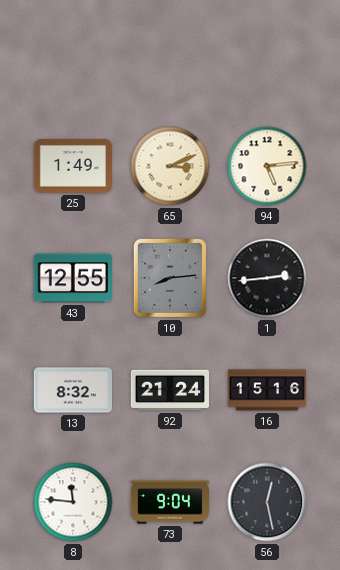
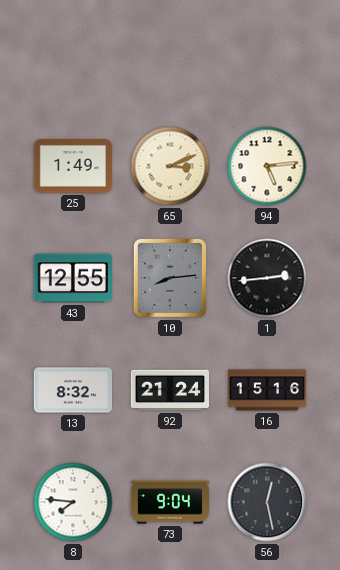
8: 11:46 -> 7:46 (73, 502)
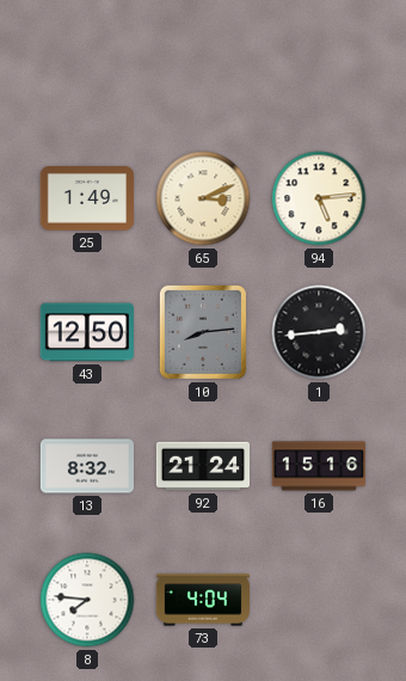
43: 12:55 -> 12:50 (87, 332)
73: 9:04 -> 4:04 (202, 600)
56: 12:28 -> none (267, 502)
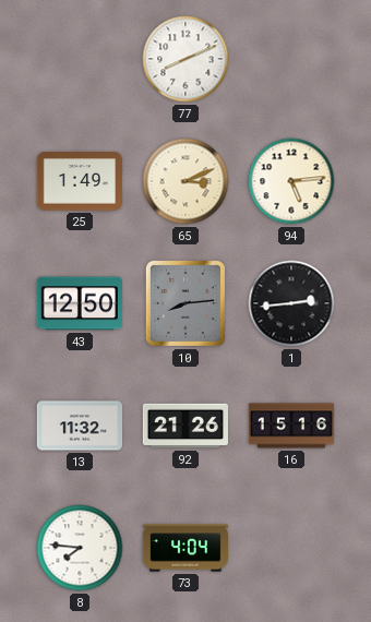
77: none -> 8:11 (185, 59)
13: 8:32 -> 11:32 (79, 426)
92: 21:24 -> 21:26 (184, 426)
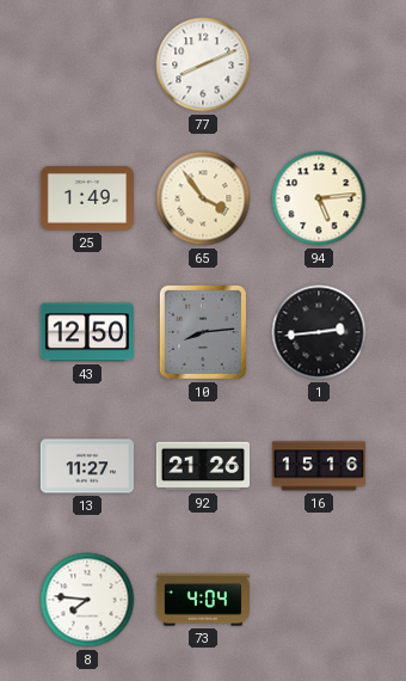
65: 3:11 -> 3:54 (203, 198)
13: 11:32 -> 11:27 (86, 466)
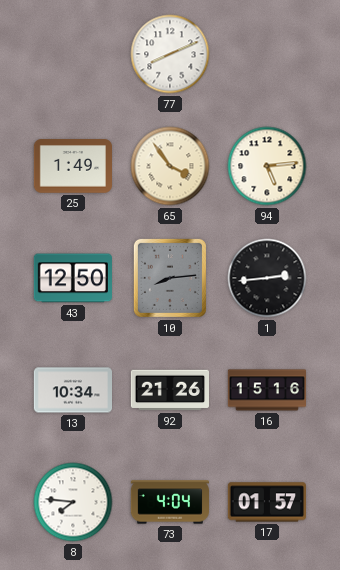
13: 11:27 -> 10:34 (72, 390)
17: none -> 01:57 (266, 502)
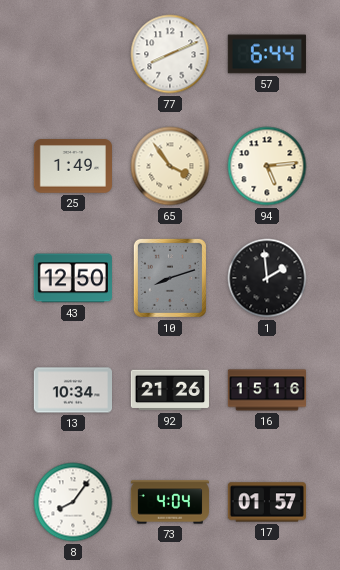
57: none -> 6:44 (267, 54)
10: 8:14 -> 8:12 (170, 278)
1: 2:44 -> 1:59 (267, 278)
8: 7:46 -> 8:06 (73, 502)
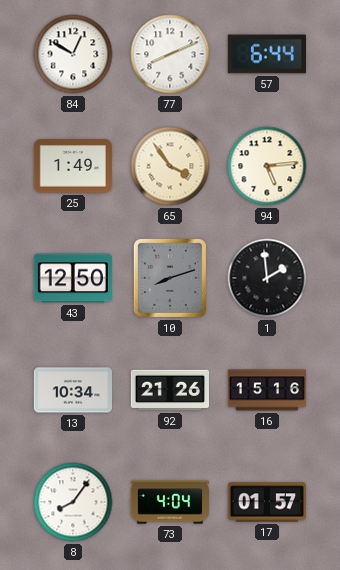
84: none -> 12:50 (73, 54)
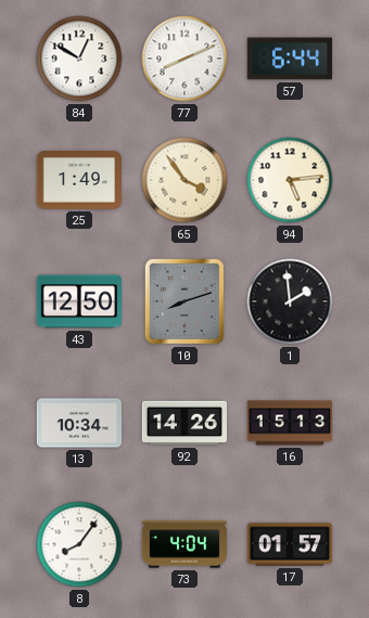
92: 21:26 -> 14:26 (183, 423)
16: 15:16 -> 15:13 (290, 423)
